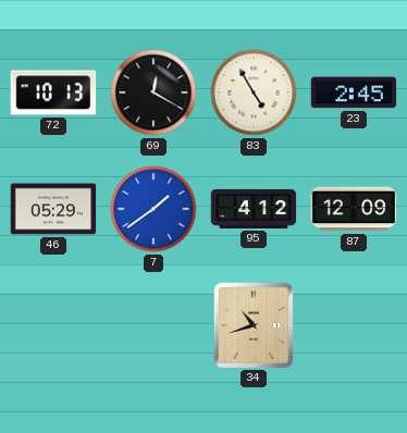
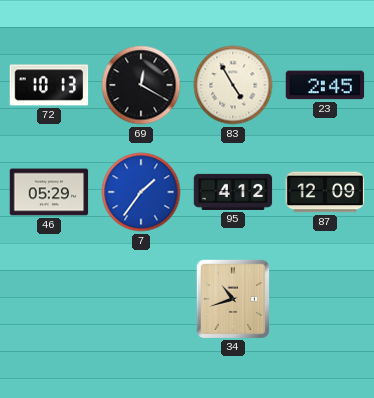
7: 1:39 -> 1:36 (141, 192)
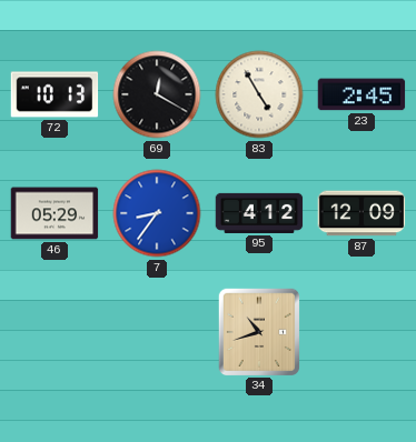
7: 1:36 -> 8:36 (157, 213)
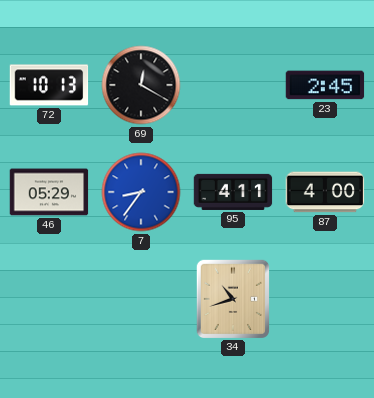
83: 4:55 -> none (259, 94)
95: 4:12 -> 4:11 (233, 192)
87: 12:09 -> 4:00 (325, 192)
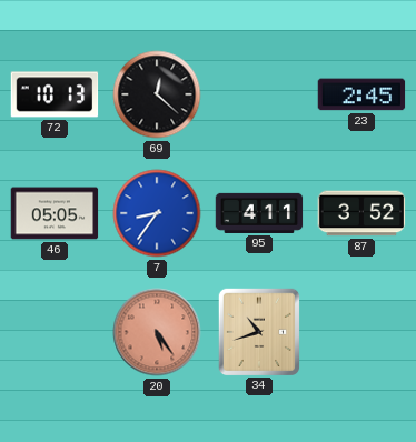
69: 12:20 -> 12:22 (157, 94)
46: 05:29 -> 05:05 (55, 213)
87: 4:00 -> 3:52 (361, 213)
20: none -> 5:24 (157, 332)
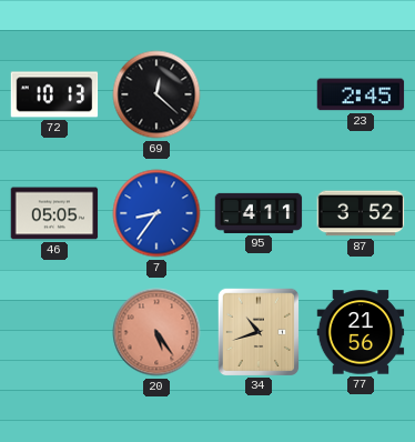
77: none -> 21:56 (361, 332)
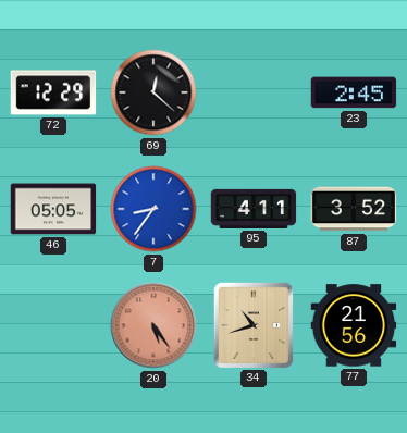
72: 10:13 -> 12:29 (53, 92)
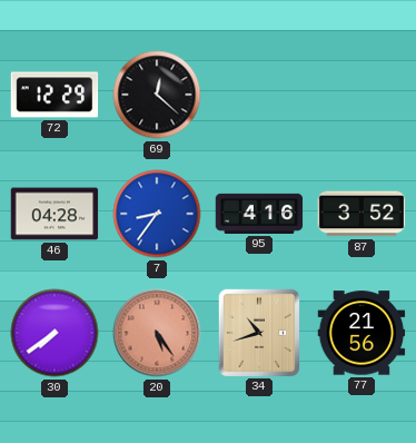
23: 2:45 -> none (354, 92)
46: 05:05 -> 04:28 (55, 214)
95: 4:11 -> 4:16 (259, 214)
30: none -> 7:39 (55, 333)
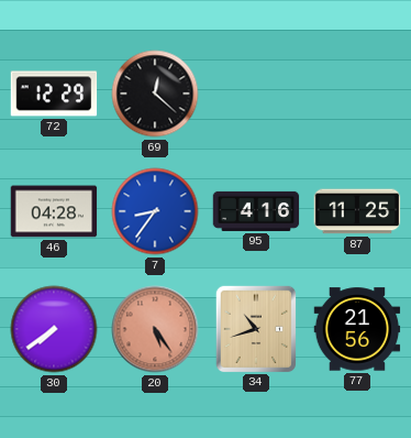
87: 3:52 -> 11:25 (357, 211)
